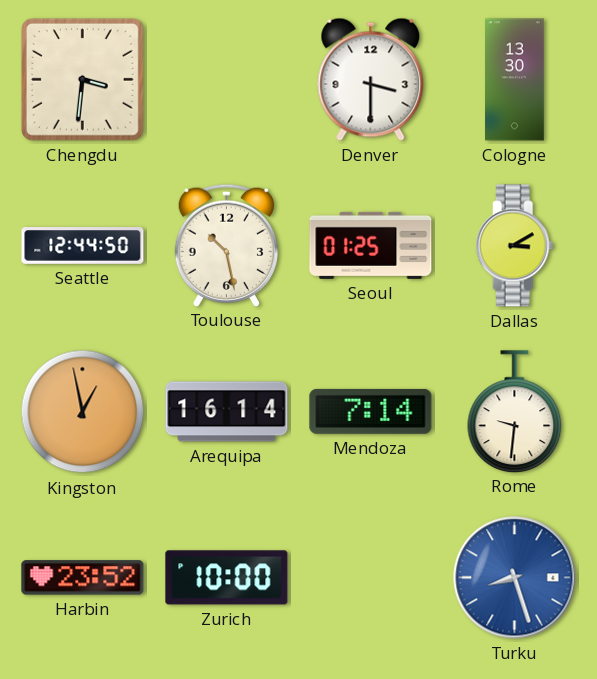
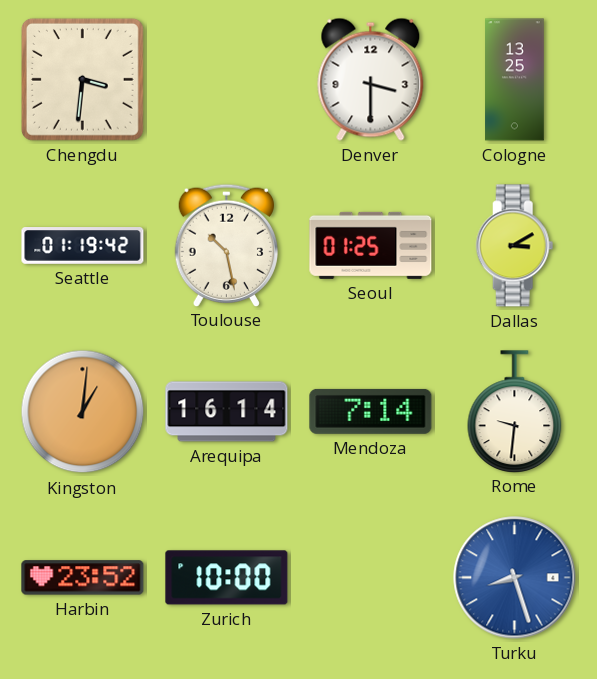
Cologne: 13:30 -> 13:25 (515, 80)
Seattle: 12:44 -> 01:19 (83, 246)
Kingston: 12:58 -> 1:01 (83, 412)
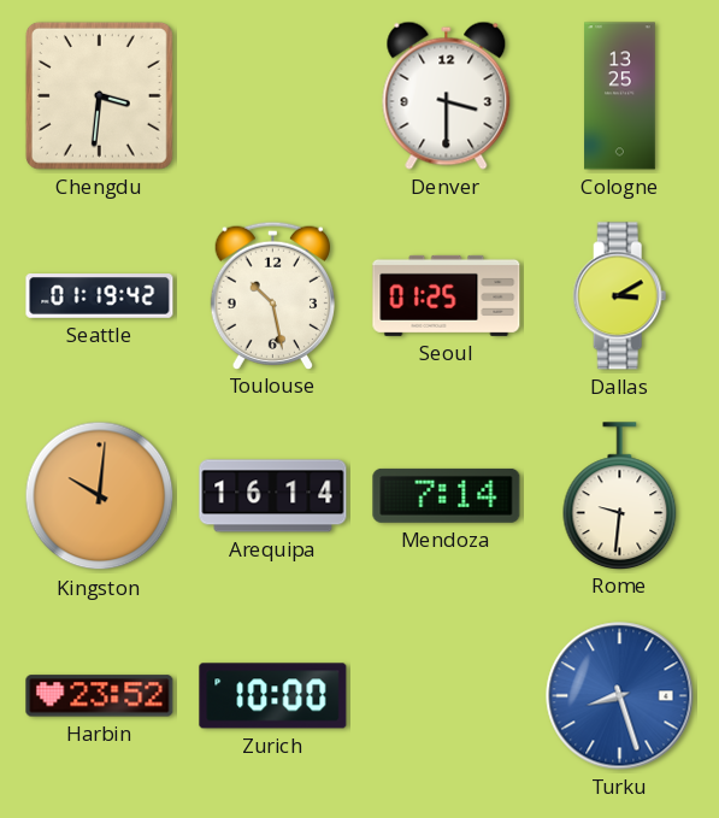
Kingston: 1:01 -> 10:01 (100, 496)
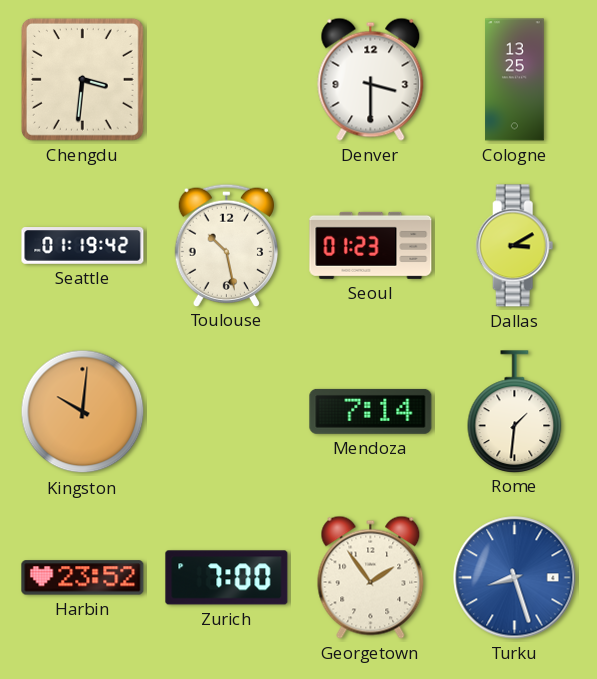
Seoul: 01:25 -> 01:23 (371, 245)
Arequipa: 16:14 -> none (273, 496)
Rome: 9:31 -> 1:31 (515, 411)
Zurich: 10:00 -> 7:00 (227, 578)
Georgetown: none -> 1:54 (371, 577)
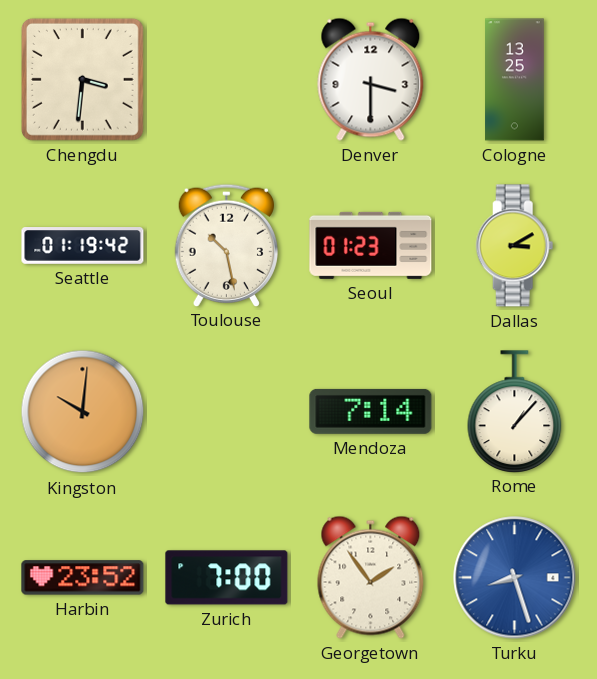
Rome: 1:31 -> 1:07 (515, 411)
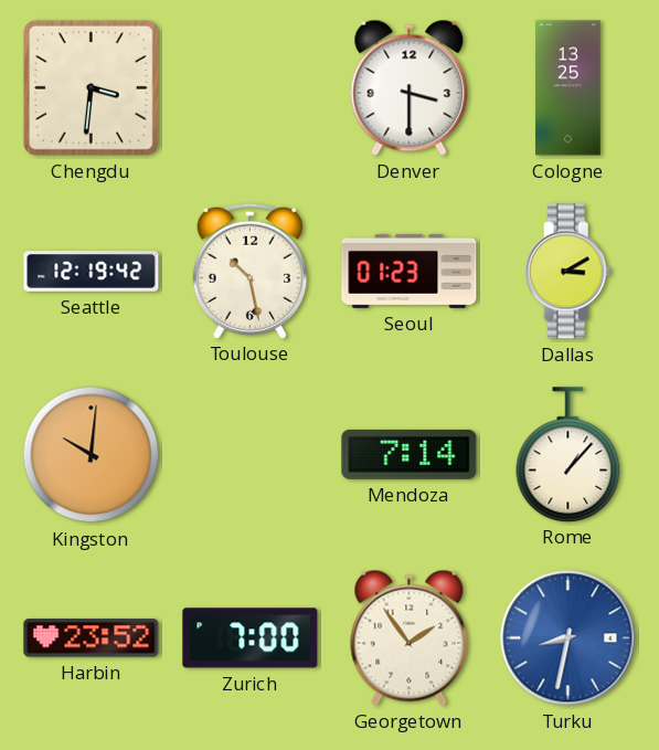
Seattle: 01:19 -> 12:19 (92, 272)
Turku: 8:27 -> 8:32 (568, 638)
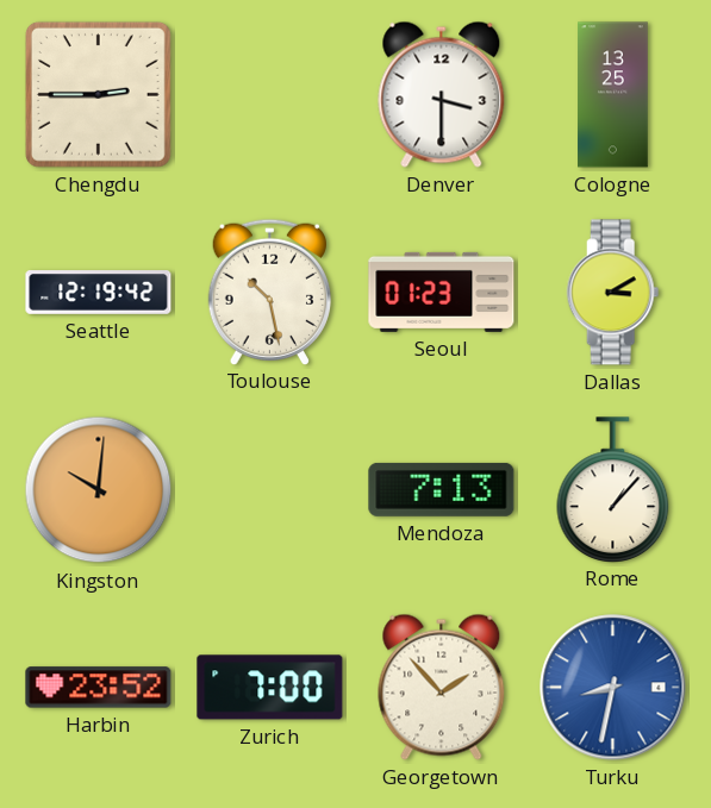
Chengdu: 3:31 -> 2:45 (98, 94)
Mendoza: 7:14 -> 7:13 (442, 489)
Georgetown: 1:54 -> 1:53 (442, 687)
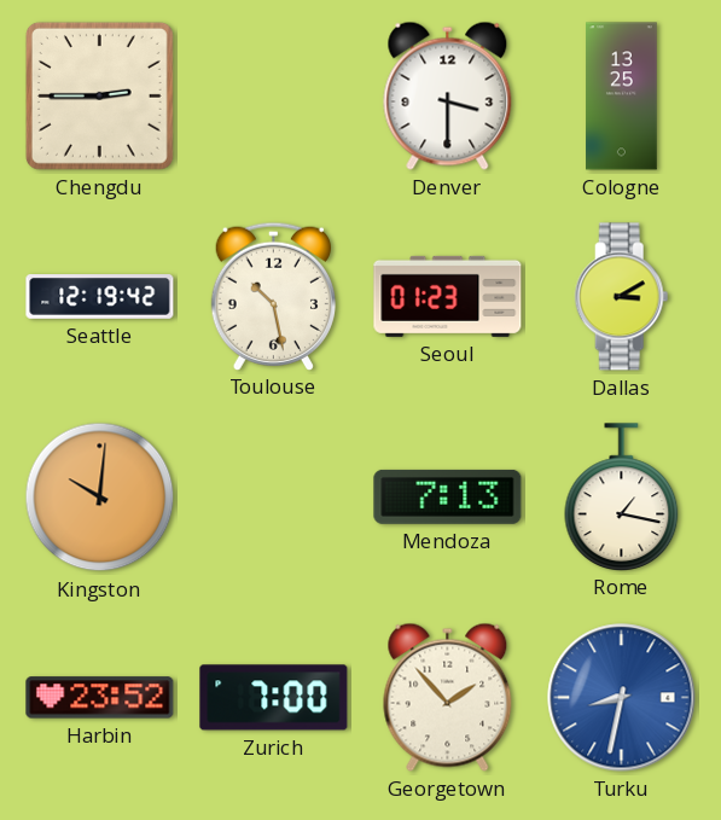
Rome: 1:07 -> 1:17 (622, 496)
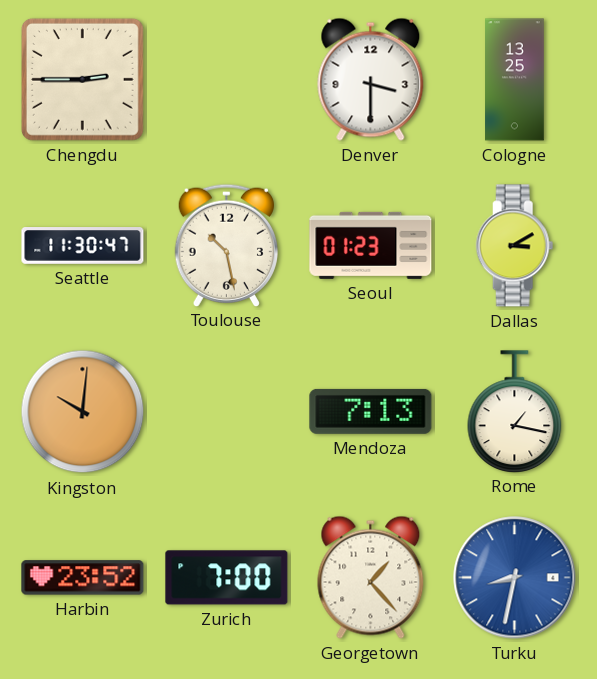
Seattle: 12:19 -> 11:30 (83, 246)
Georgetown: 1:53 -> 1:23 (371, 577)
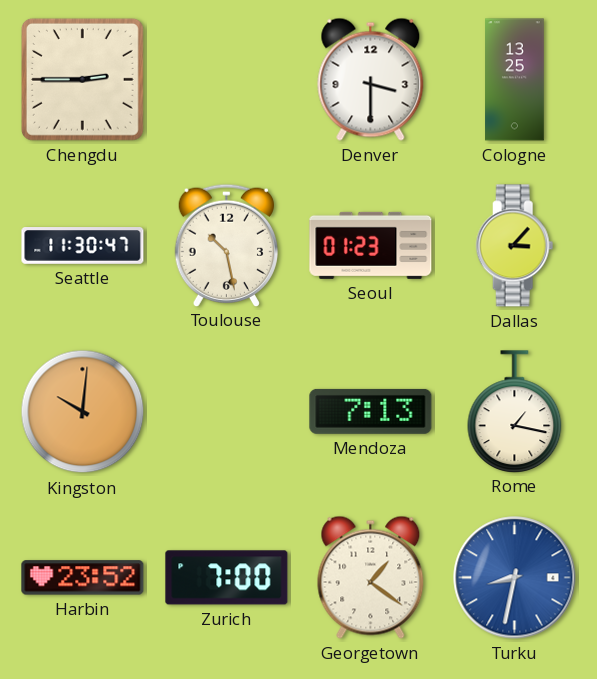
Dallas: 3:10 -> 3:07 (515, 246)
Georgetown: 1:23 -> 1:21 (371, 577)
